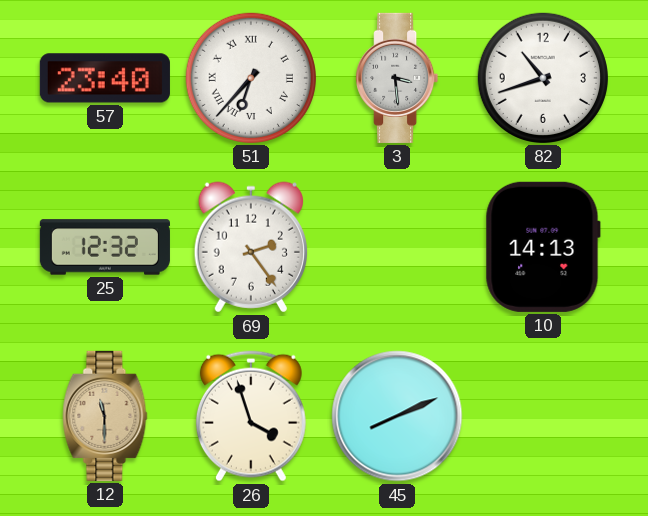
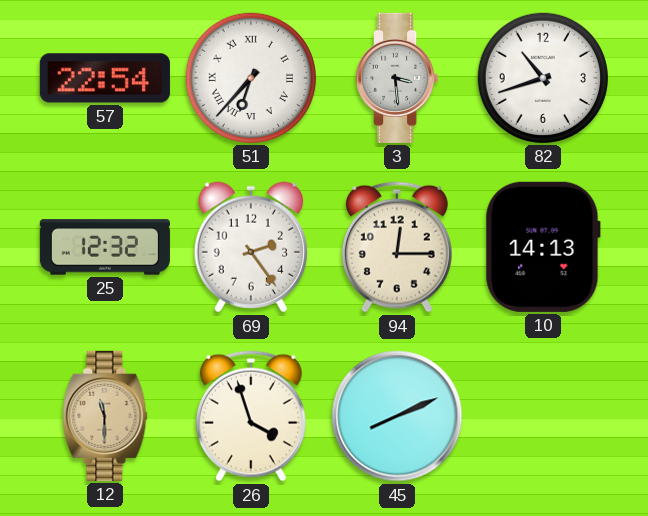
57: 23:40 -> 22:54 (105, 78)
94: none -> 12:15 (397, 247)
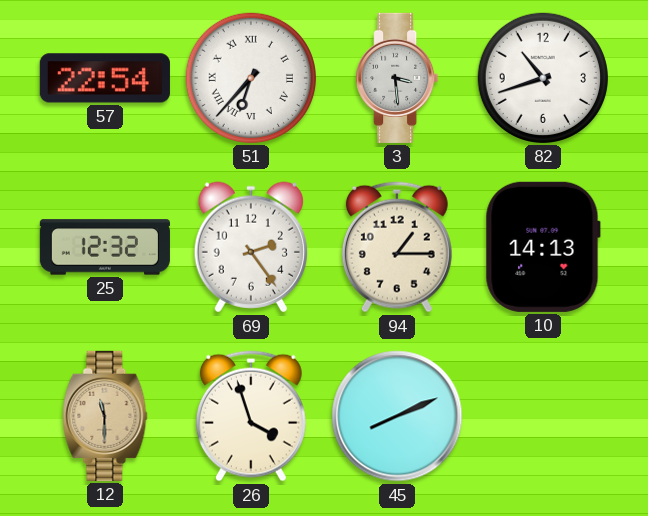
94: 12:15 -> 1:15 (397, 247)
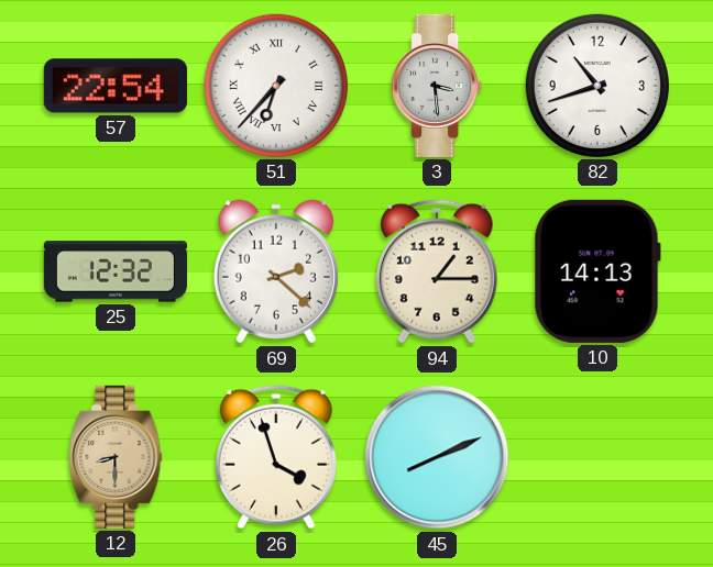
69: 2:24 -> 2:22 (276, 271)
12: 11:30 -> 8:30 (116, 457)
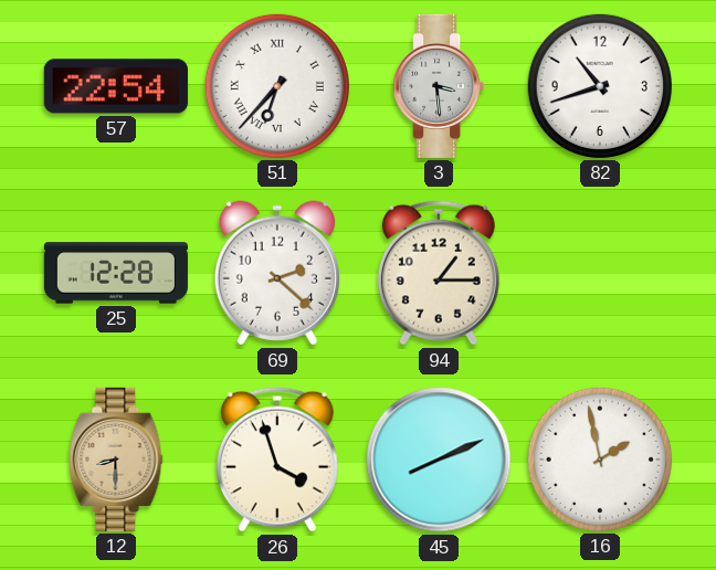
25: 12:32 -> 12:28 (116, 273)
10: 14:13 -> none (597, 271)
16: none -> 1:58 (600, 460)
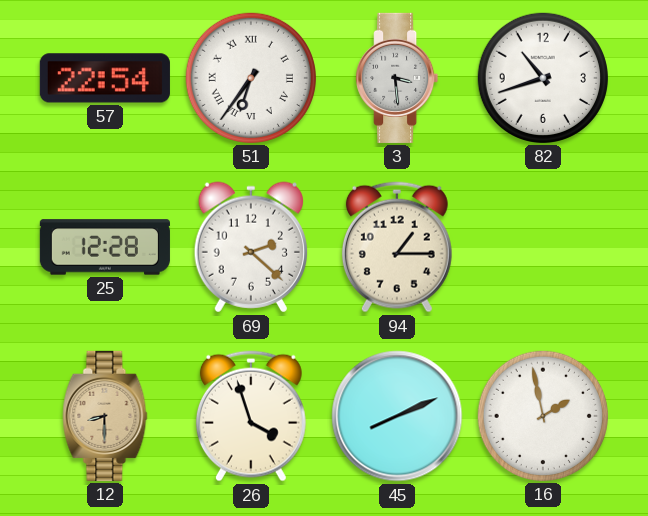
51: 6:37 -> 6:36 (251, 78)
